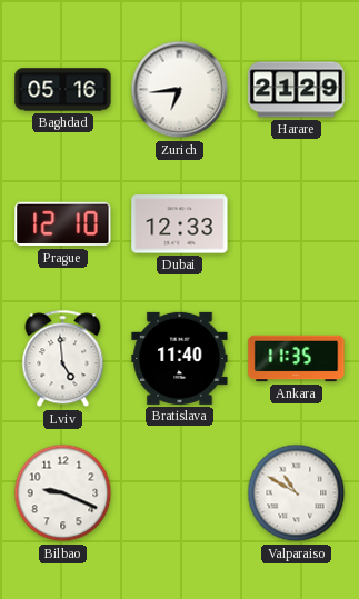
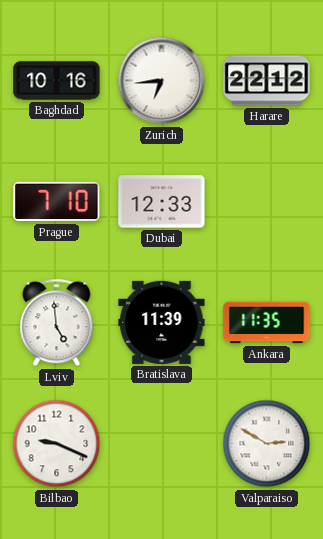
Baghdad: 05:16 -> 10:16 (57, 81)
Harare: 21:29 -> 22:12 (267, 81)
Prague: 12:10 -> 7:10 (57, 202)
Bratislava: 11:40 -> 11:39 (162, 322)
Valparaiso: 10:50 -> 2:50 (267, 444)
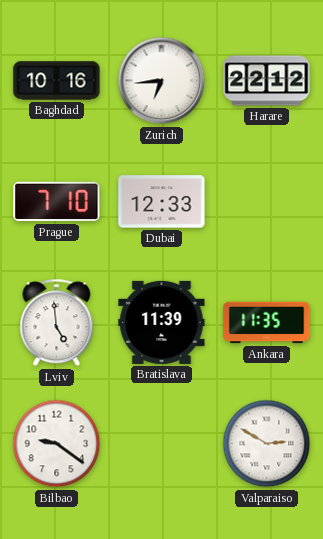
Bilbao: 9:19 -> 9:21 (57, 444)
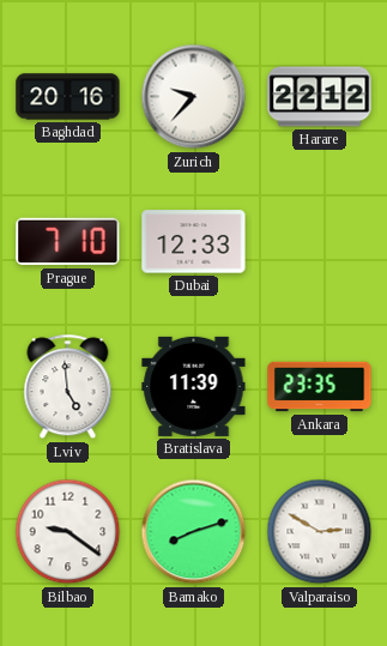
Baghdad: 10:16 -> 20:16 (68, 97)
Zurich: 6:44 -> 9:37 (194, 97)
Ankara: 11:35 -> 23:35 (320, 387)
Bamako: none -> 8:12 (194, 532)
